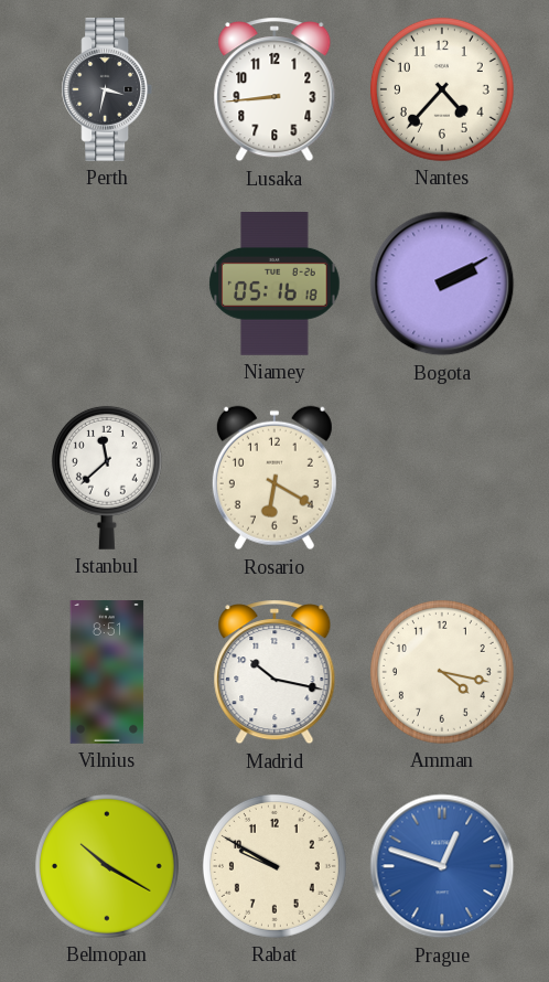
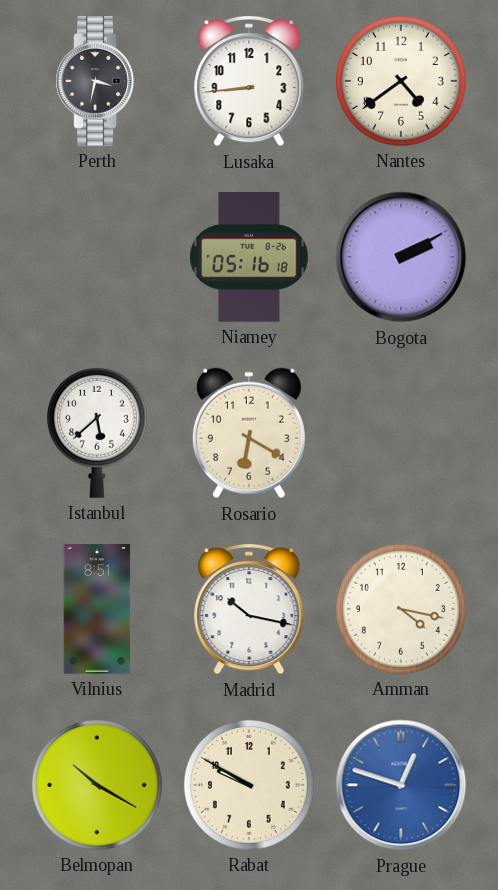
Nantes: 4:37 -> 4:39 (401, 81)
Istanbul: 11:38 -> 5:38 (97, 433)
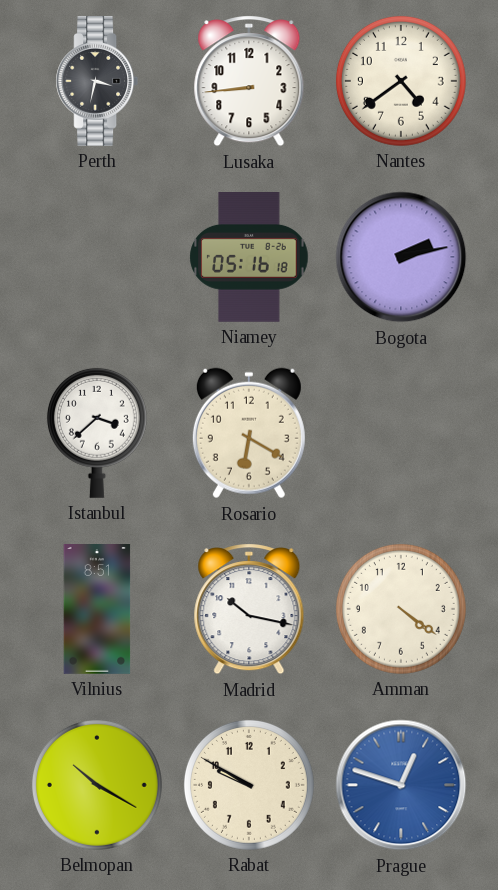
Bogota: 2:10 -> 2:13 (401, 257)
Istanbul: 5:38 -> 3:38 (97, 433)
Amman: 4:17 -> 4:21 (401, 609)
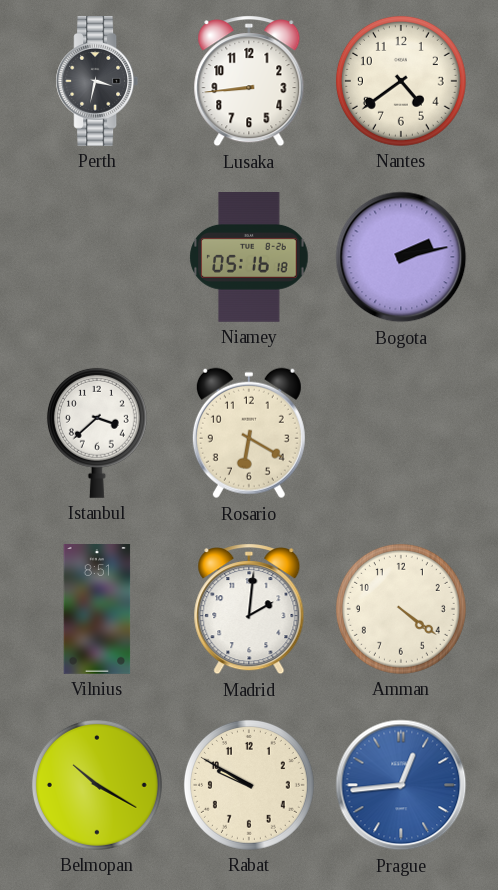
Madrid: 10:17 -> 2:01 (249, 610)
Prague: 12:48 -> 12:44 (401, 785)
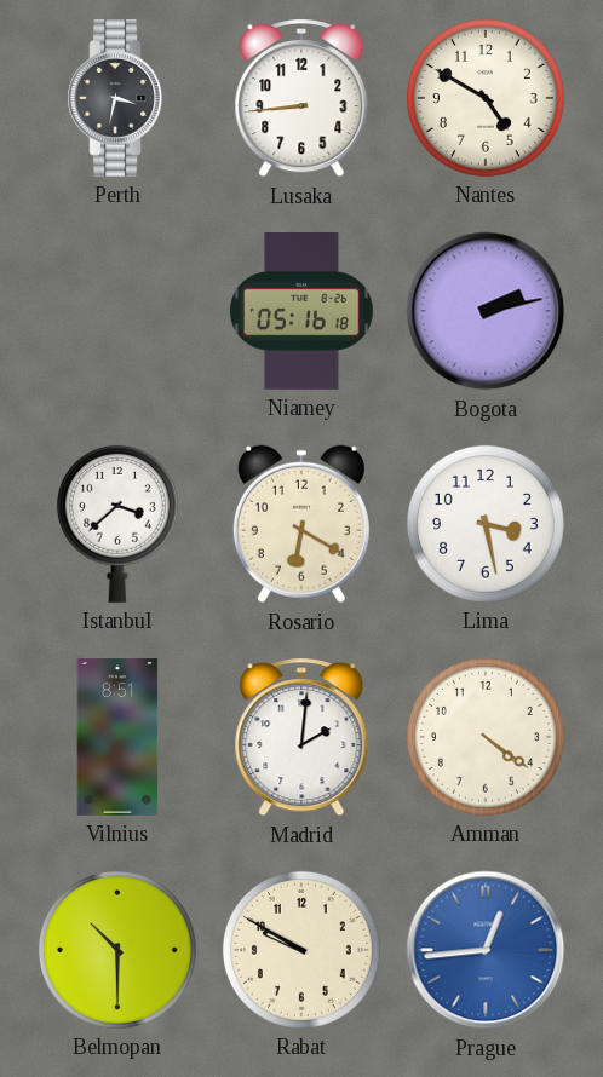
Nantes: 4:39 -> 4:50 (486, 98)
Lima: none -> 3:28 (486, 524)
Belmopan: 10:20 -> 10:30 (117, 950)
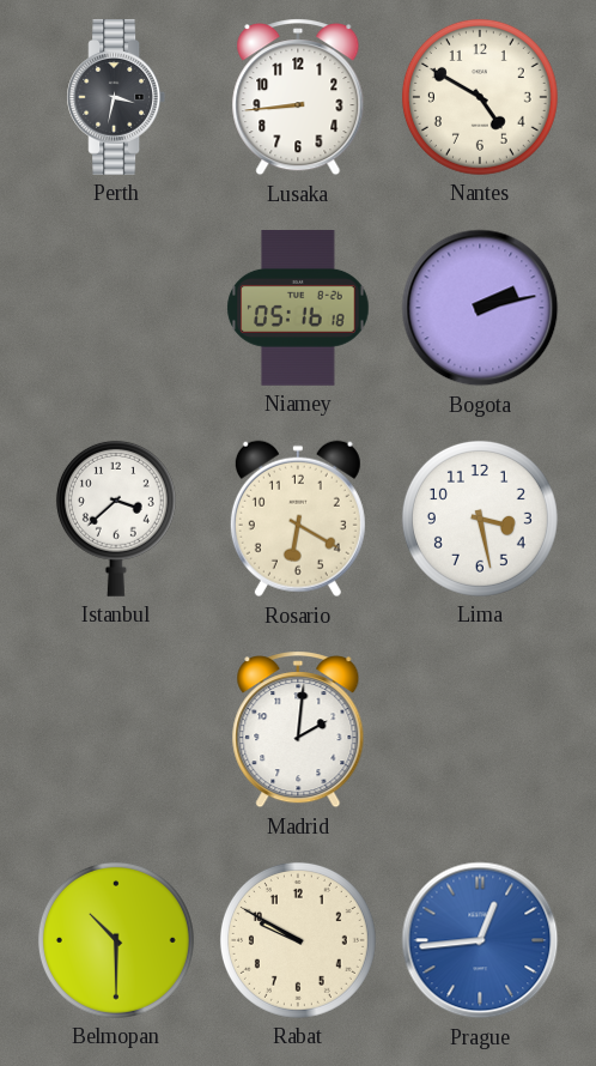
Vilnius: 8:51 -> none (117, 738)
Amman: 4:21 -> none (486, 737)
